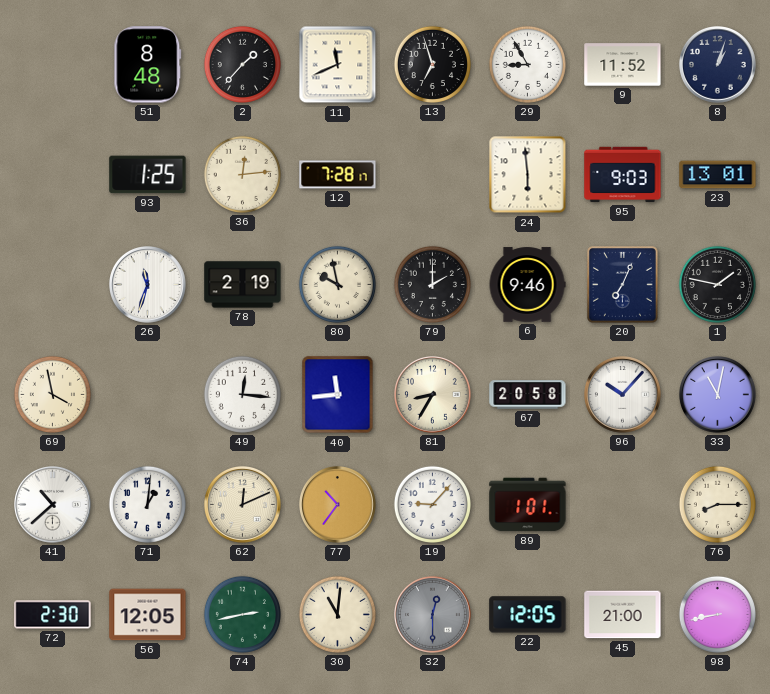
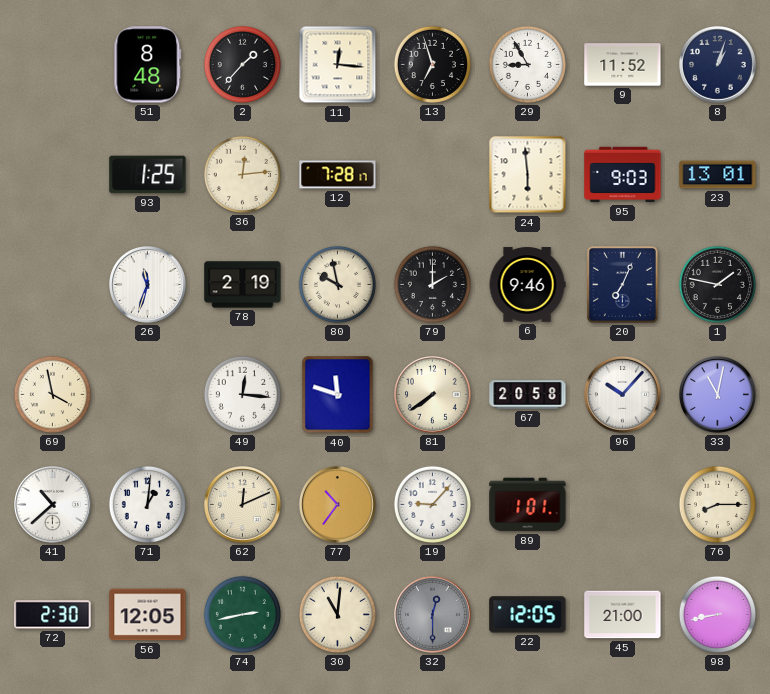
11: 11:41 -> 12:16 (338, 65)
40: 11:44 -> 11:48 (338, 395)
81: 8:35 -> 7:39 (433, 395)
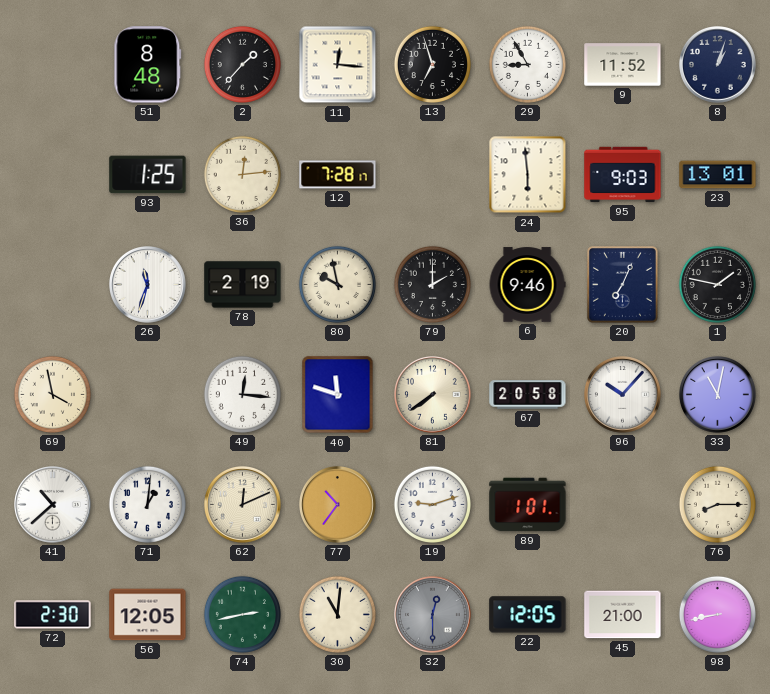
19: 9:07 -> 9:12 (432, 504)
